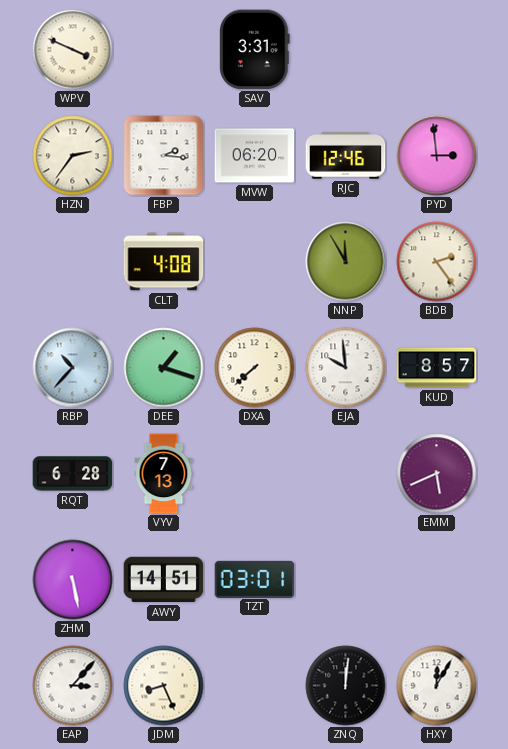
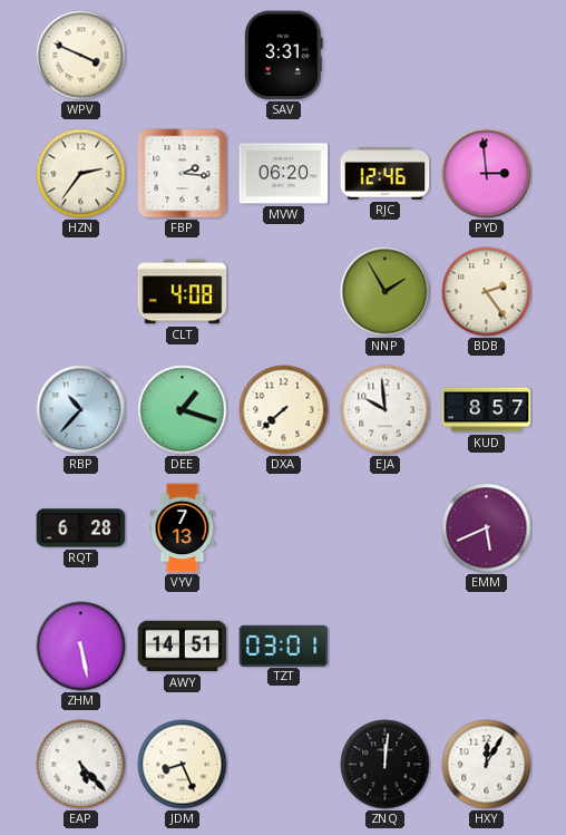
NNP: 11:55 -> 1:55 (386, 292)
EAP: 3:07 -> 5:23 (81, 765)
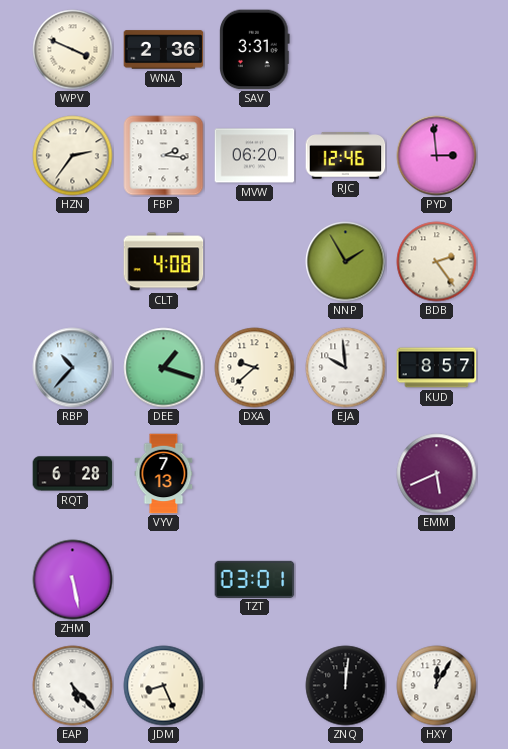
WNA: none -> 2:36 (164, 50)
DXA: 7:38 -> 9:38 (255, 368)
AWY: 14:51 -> none (183, 647)
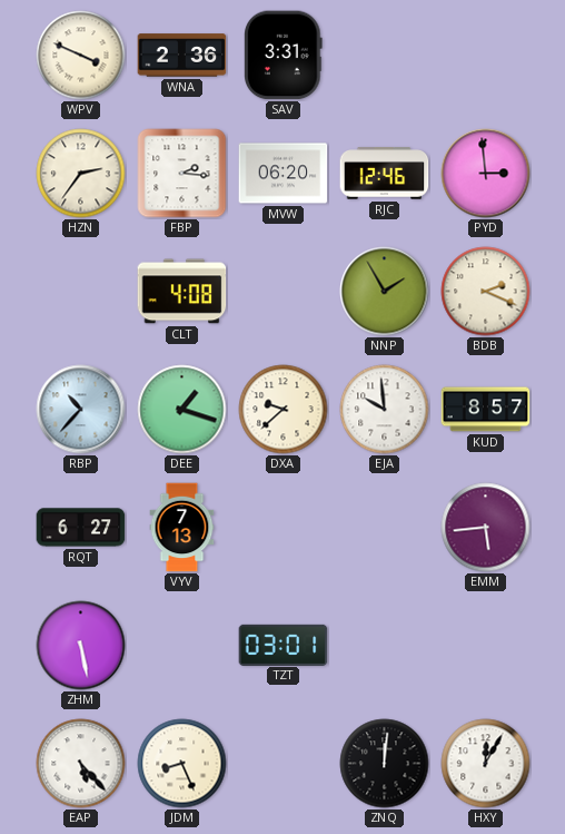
BDB: 2:24 -> 2:19 (486, 292)
RQT: 6:28 -> 6:27 (81, 528)
EMM: 5:41 -> 5:44 (486, 528)
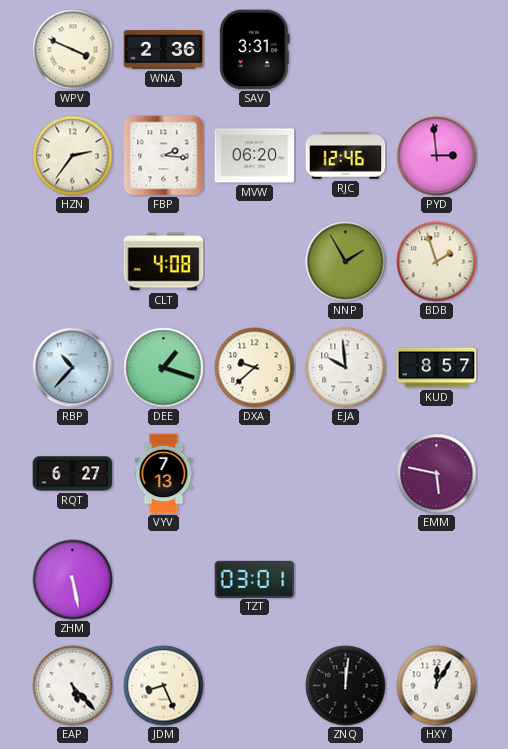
BDB: 2:19 -> 1:57 (437, 262)
EMM: 5:44 -> 5:47 (437, 474)
